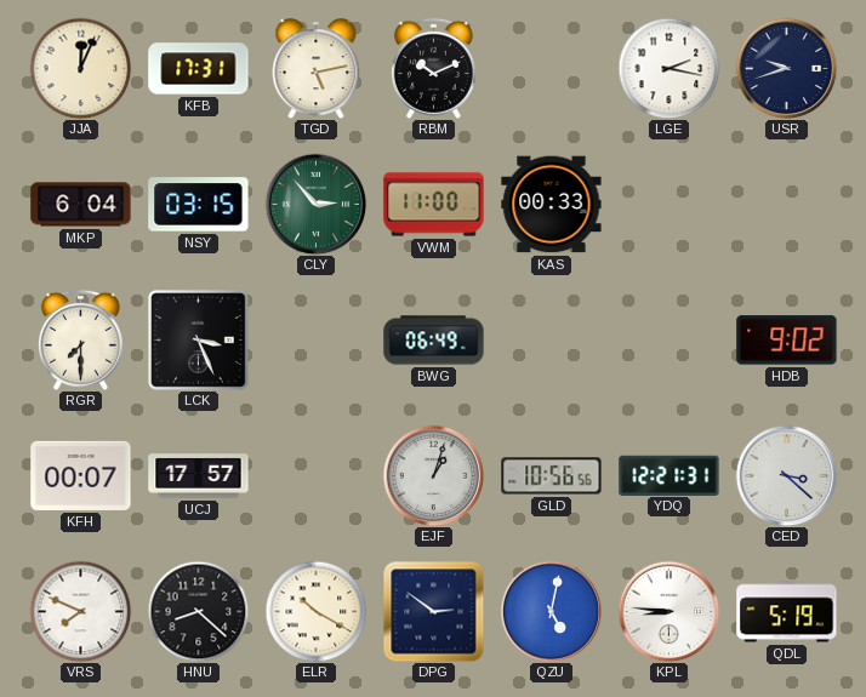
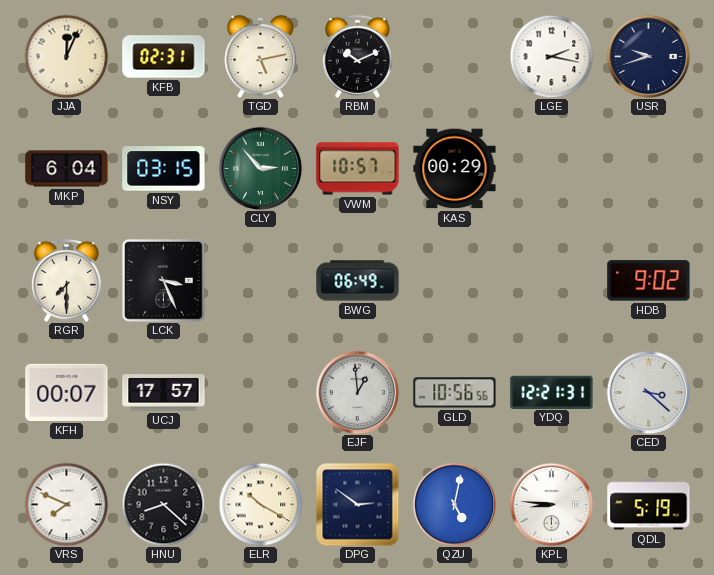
KFB: 17:31 -> 02:31 (164, 57)
VWM: 11:00 -> 10:57 (358, 169)
KAS: 00:33 -> 00:29 (455, 169)
EJF: 1:03 -> 12:59 (357, 392)
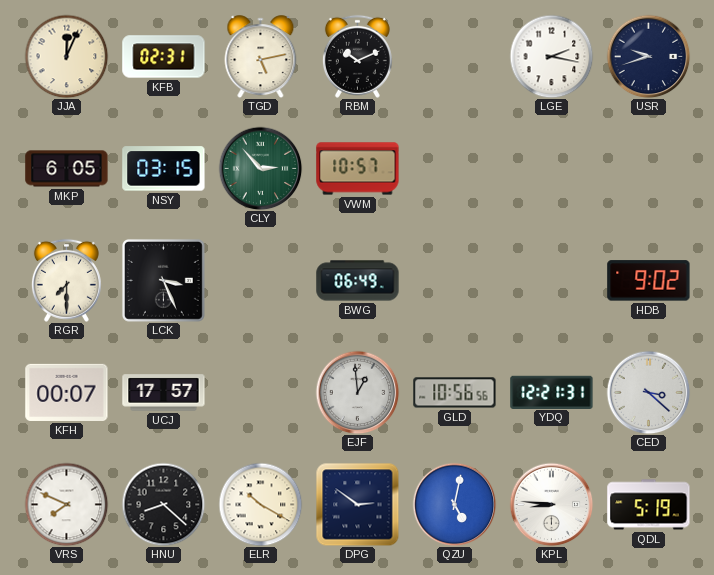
MKP: 6:04 -> 6:05 (67, 169)
KAS: 00:29 -> none (455, 169)
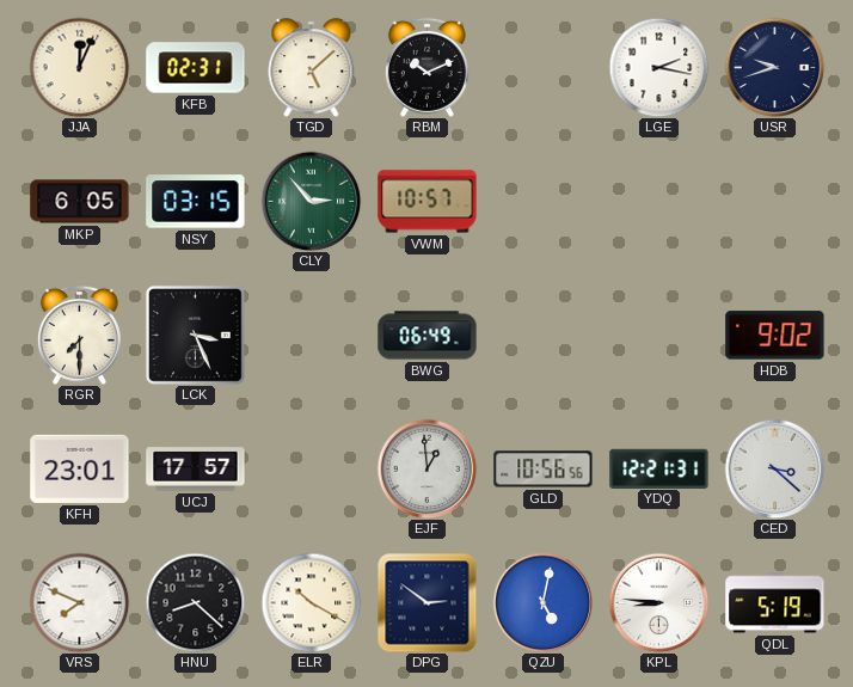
TGD: 5:13 -> 5:08 (312, 68)
KFH: 00:07 -> 23:01 (80, 468)
